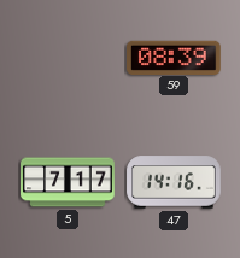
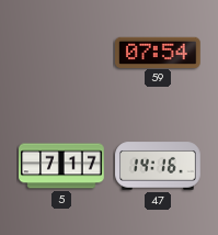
59: 08:39 -> 07:54 (159, 52)
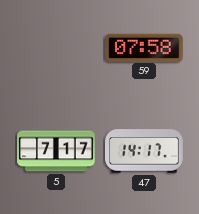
59: 07:54 -> 07:58 (145, 47)
47: 14:16 -> 14:17 (144, 151)
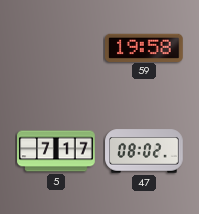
59: 07:58 -> 19:58 (145, 47)
47: 14:17 -> 08:02 (144, 151)
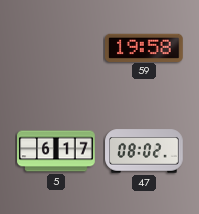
5: 7:17 -> 6:17 (56, 151)
